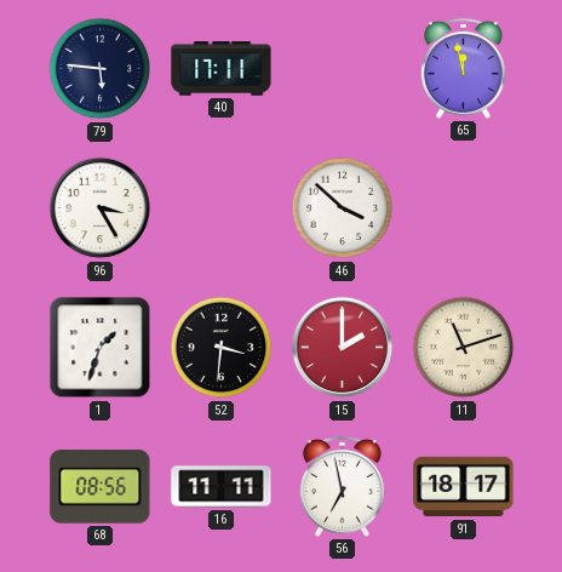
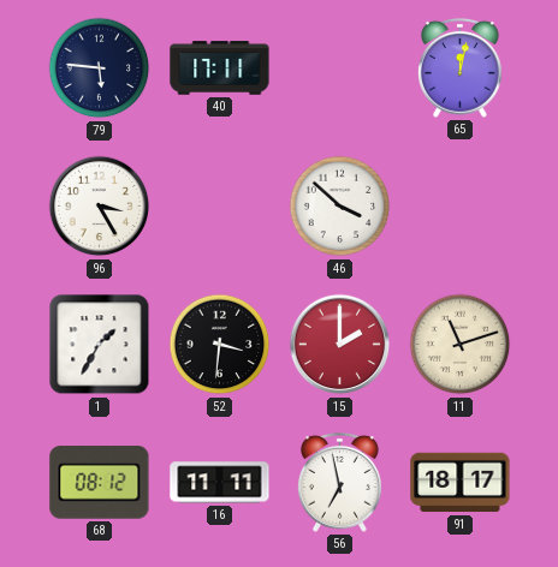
65: 11:58 -> 12:02 (459, 67)
1: 1:33 -> 1:35 (100, 345)
68: 08:56 -> 08:12 (100, 483)
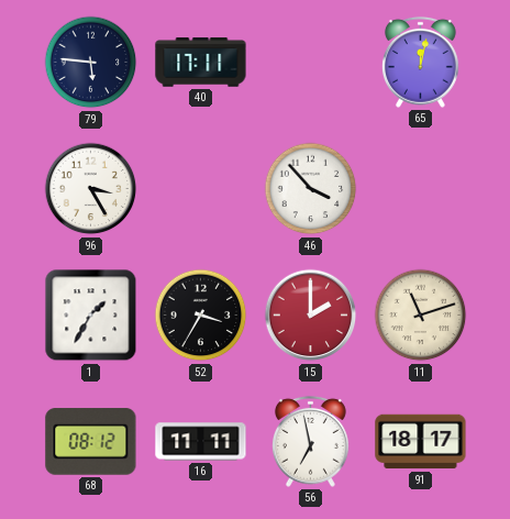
46: 3:52 -> 3:53 (311, 189)
52: 3:31 -> 3:35 (201, 316)
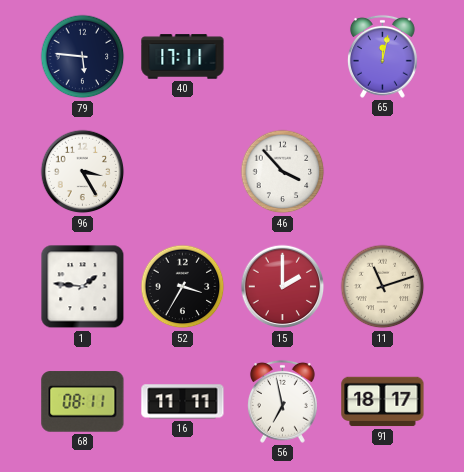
1: 1:35 -> 1:46 (83, 287)
68: 08:12 -> 08:11 (83, 402)
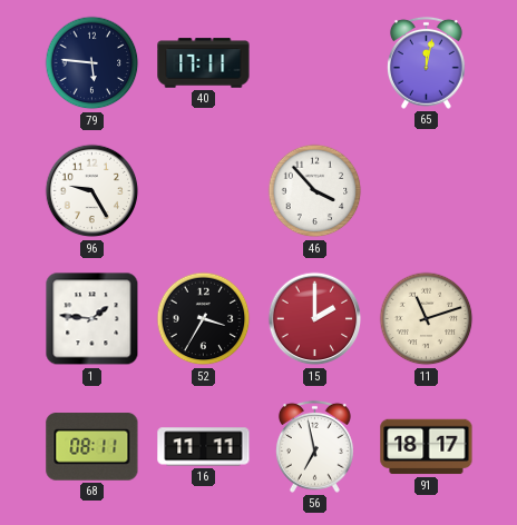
96: 3:25 -> 9:25 (92, 191)
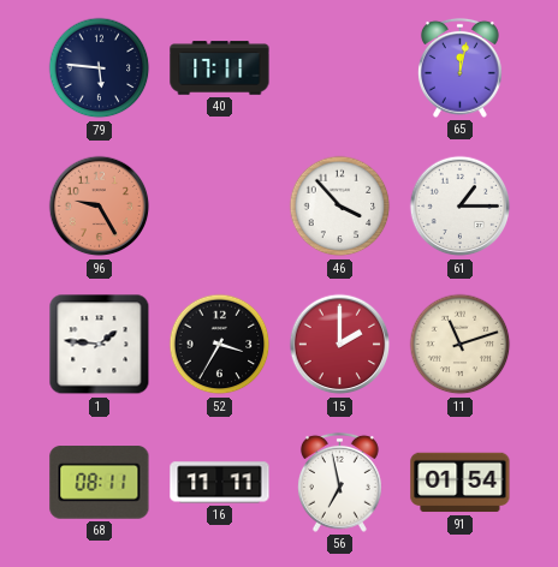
96 dial: white -> salmon (100, 207)
61: none -> 1:15 (461, 207)
91: 18:17 -> 01:54 (461, 483)
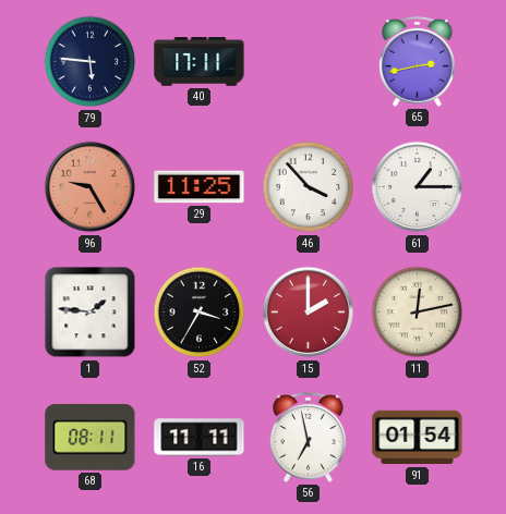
65: 12:02 -> 2:43 (417, 61)
29: none -> 11:25 (200, 187)
11: 11:12 -> 12:13 (418, 313)
